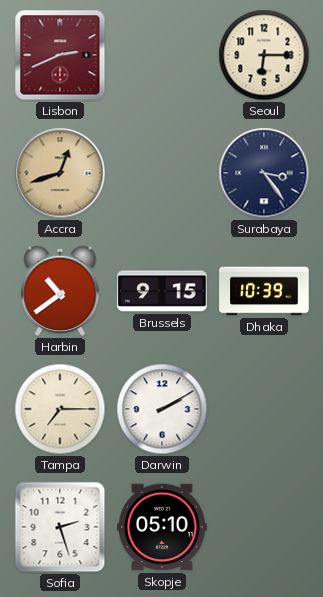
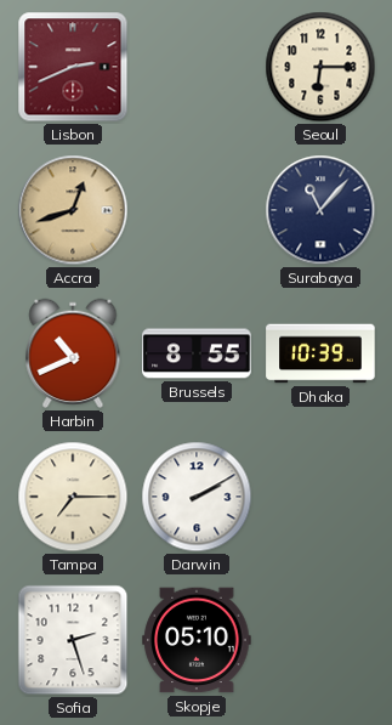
Surabaya: 3:24 -> 11:07 (320, 210)
Harbin: 10:39 -> 10:41 (73, 353)
Brussels: 9:15 -> 8:55 (197, 353)
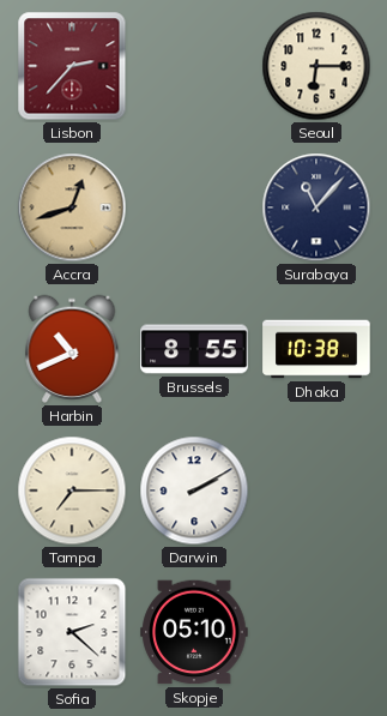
Lisbon: 2:41 -> 2:37 (72, 66)
Dhaka: 10:39 -> 10:38 (316, 349)
Sofia: 2:27 -> 2:22 (72, 632)
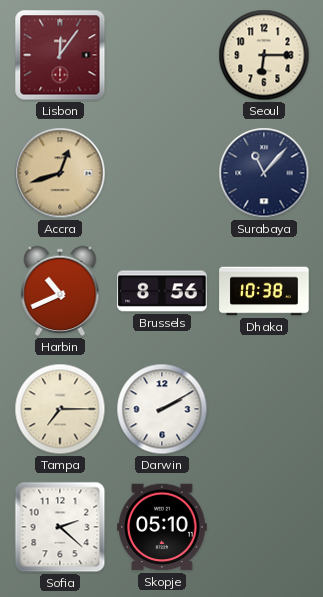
Lisbon: 2:37 -> 12:06 (60, 55)
Brussels: 8:55 -> 8:56 (162, 291)
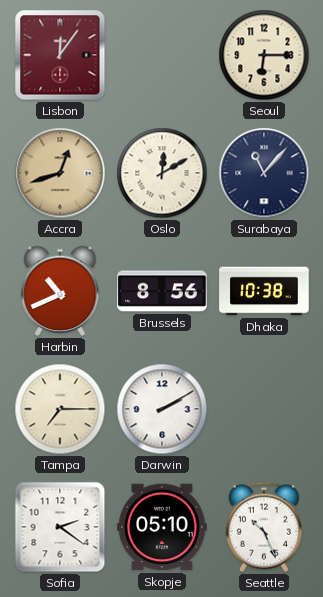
Oslo: none -> 12:10 (162, 173)
Sofia: 2:22 -> 2:21 (60, 527)
Seattle: none -> 10:26 (264, 527)
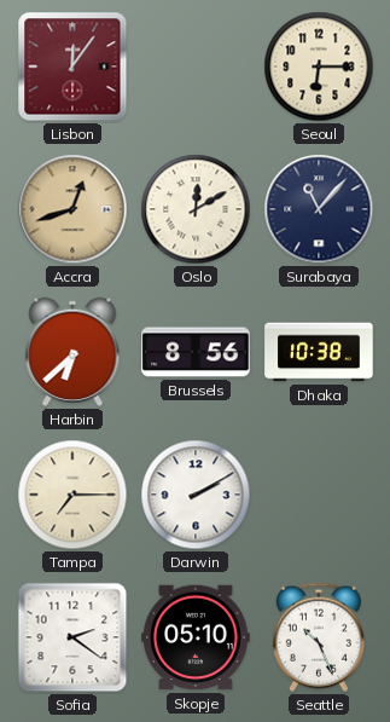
Harbin: 10:41 -> 6:38 (72, 352)
